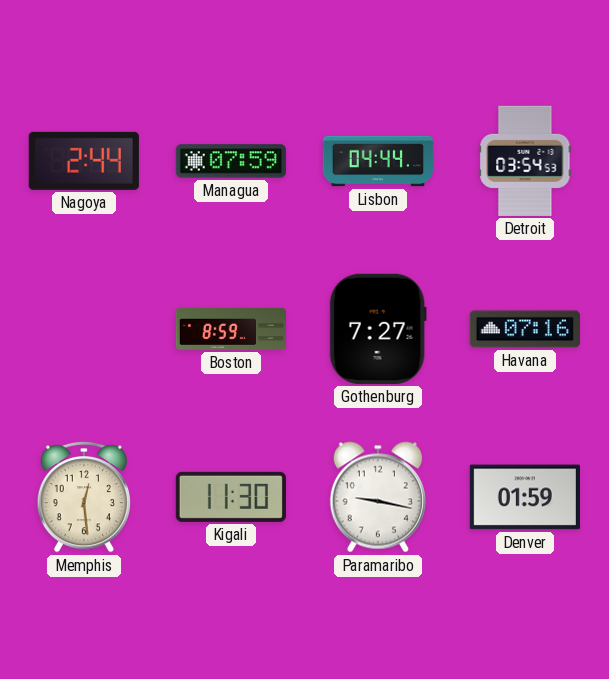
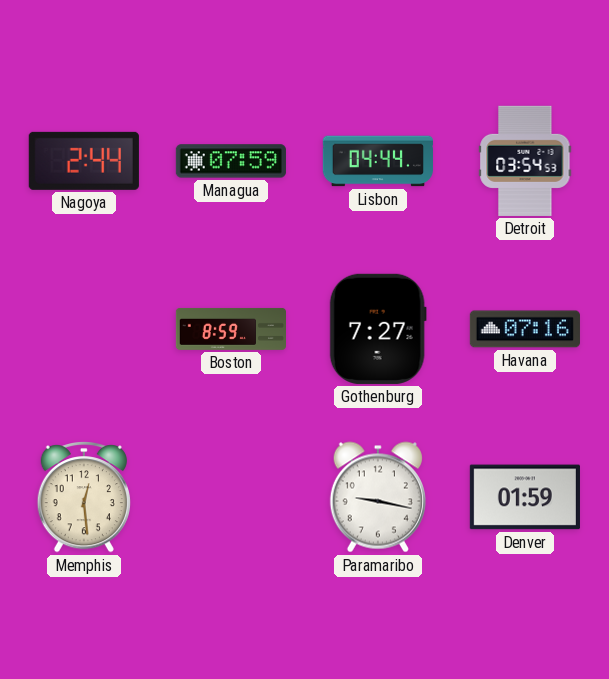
Kigali: 11:30 -> none (231, 497)
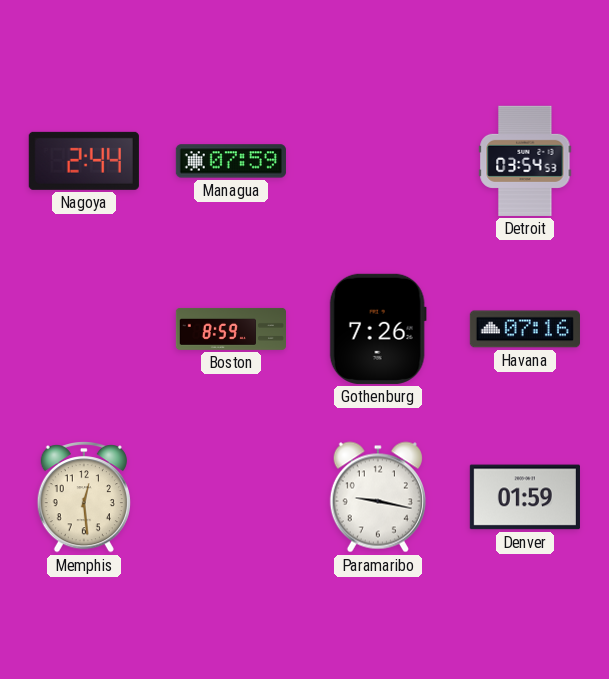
Lisbon: 04:44 -> none (378, 161)
Gothenburg: 7:27 -> 7:26 (378, 329)
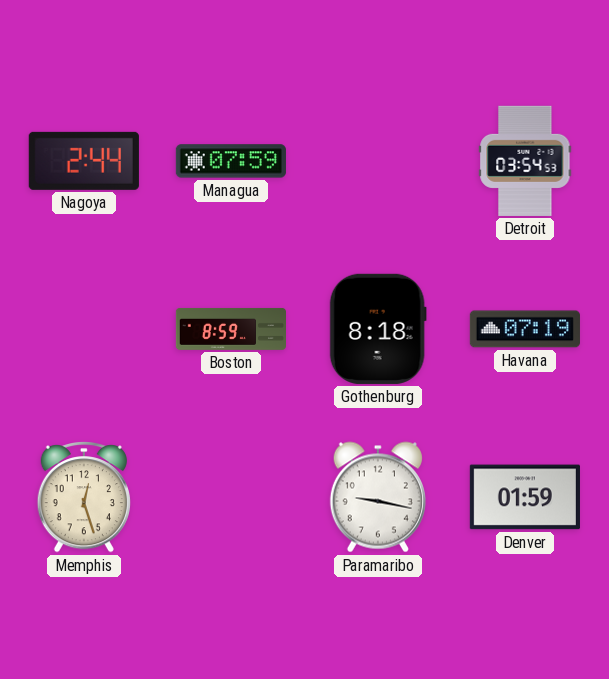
Gothenburg: 7:26 -> 8:18 (378, 329)
Havana: 07:16 -> 07:19 (525, 329)
Memphis: 12:29 -> 12:27 (84, 498)
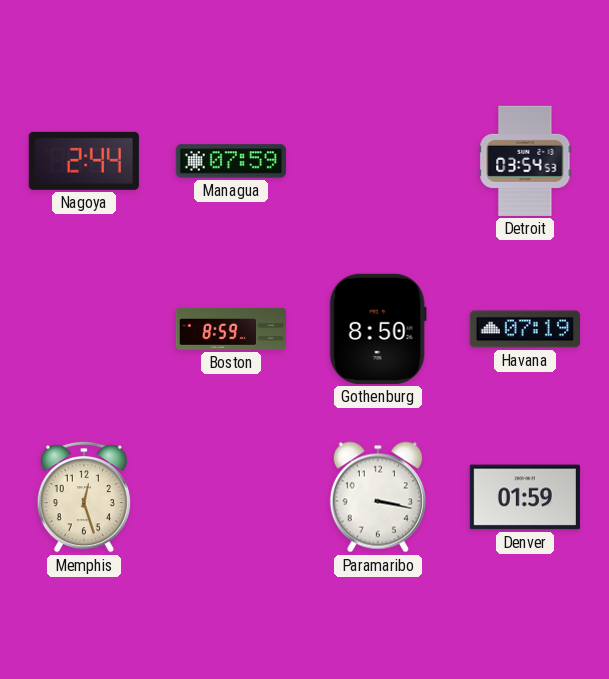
Gothenburg: 8:18 -> 8:50 (378, 329)
Paramaribo: 9:17 -> 3:17 (378, 497)
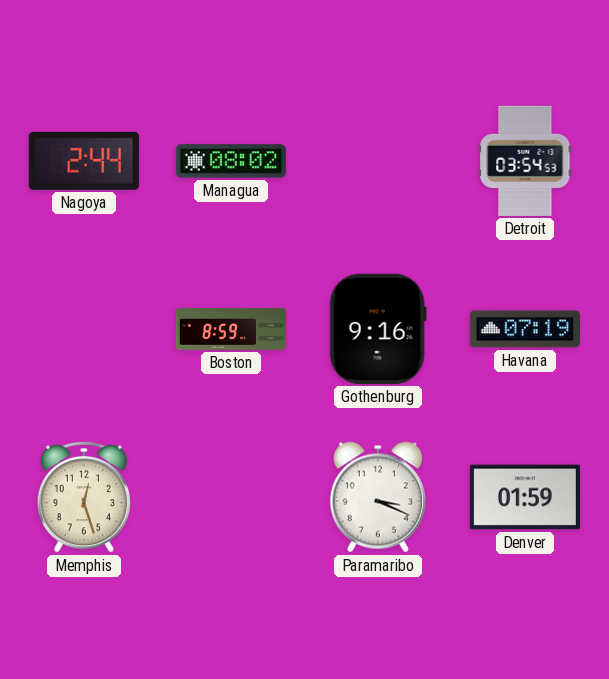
Managua: 07:59 -> 08:02 (231, 161)
Gothenburg: 8:50 -> 9:16 (378, 329)
Paramaribo: 3:17 -> 3:19 (378, 497)
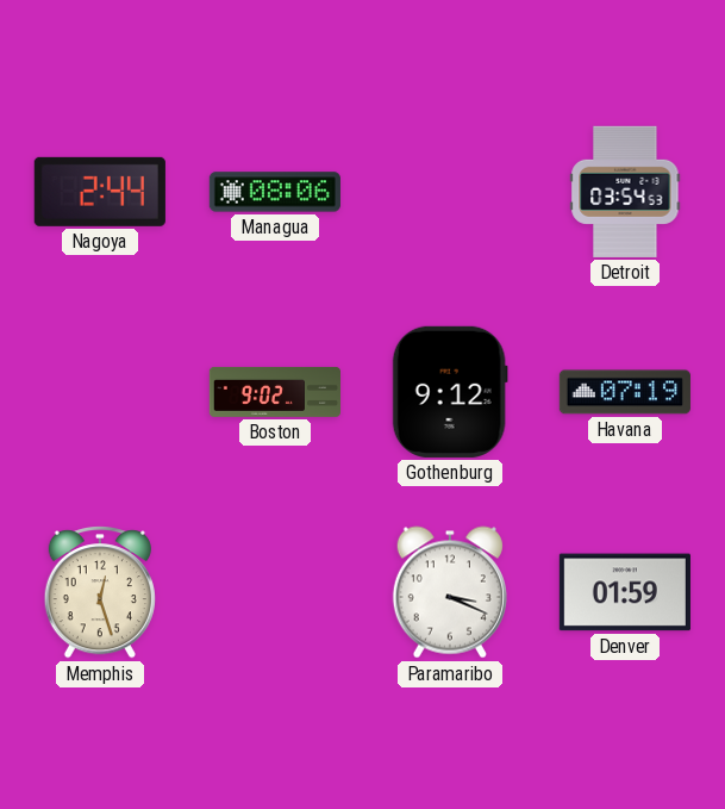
Managua: 08:02 -> 08:06 (275, 192)
Boston: 8:59 -> 9:02 (274, 392)
Gothenburg: 9:16 -> 9:12 (450, 392)
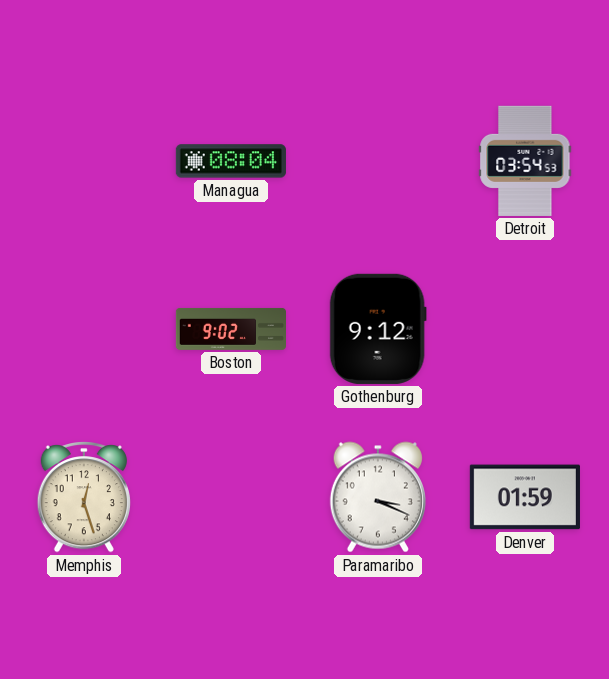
Nagoya: 2:44 -> none (100, 192)
Managua: 08:06 -> 08:04 (231, 161)
Havana: 07:19 -> none (625, 392)
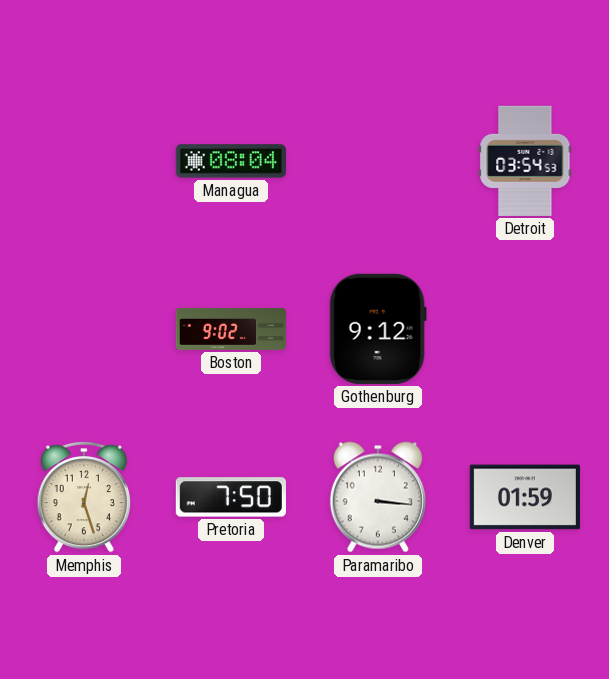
Pretoria: none -> 7:50 (231, 497)
Paramaribo: 3:19 -> 3:16 (378, 497)
